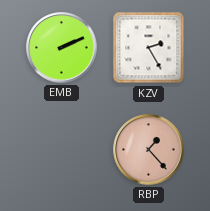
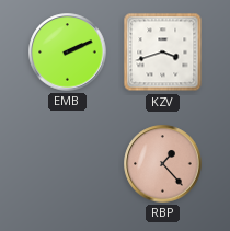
KZV: 2:25 -> 3:42 (163, 53)
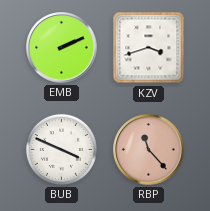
BUB: none -> 3:49 (61, 149)
RBP: 1:23 -> 11:23 (149, 150)
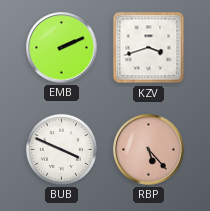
RBP: 11:23 -> 5:23 (149, 150)
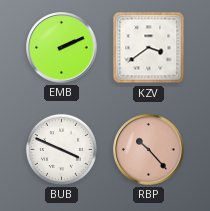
KZV: 3:42 -> 3:39 (149, 48)
RBP: 5:23 -> 10:23 (149, 150)
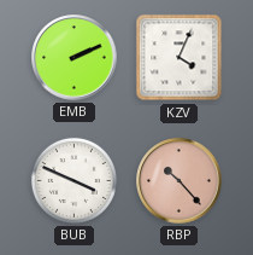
KZV: 3:39 -> 4:04 (180, 58)
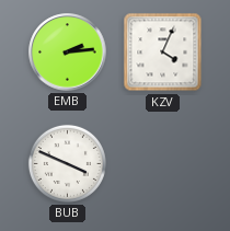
EMB: 2:11 -> 2:14 (68, 53)
RBP: 10:23 -> none (180, 181)
